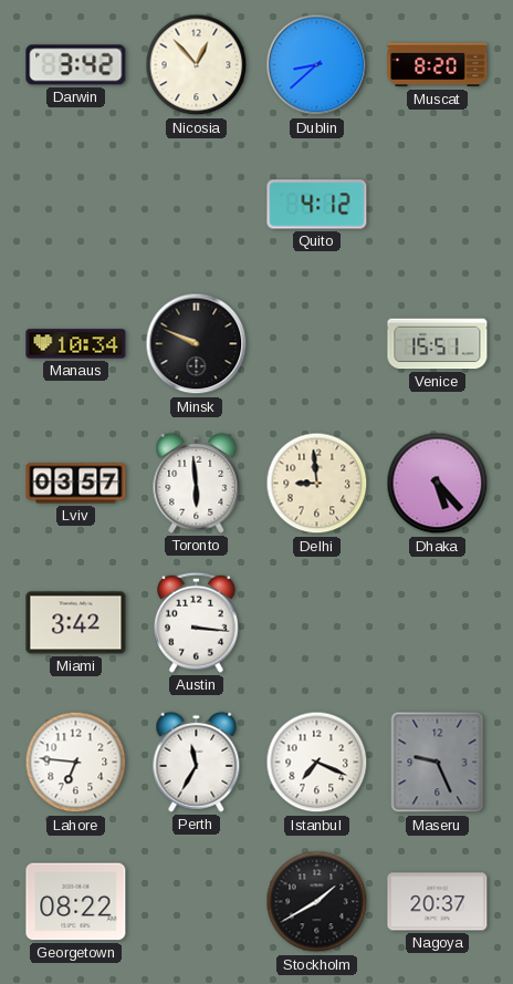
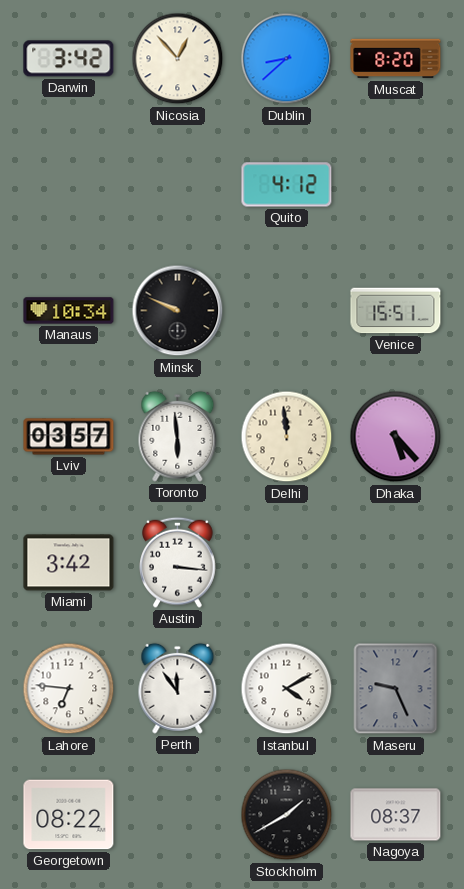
Delhi: 8:59 -> 11:59 (287, 437)
Perth: 11:35 -> 11:54 (178, 688)
Istanbul: 7:19 -> 4:10 (287, 689)
Nagoya: 20:37 -> 08:37 (396, 815)
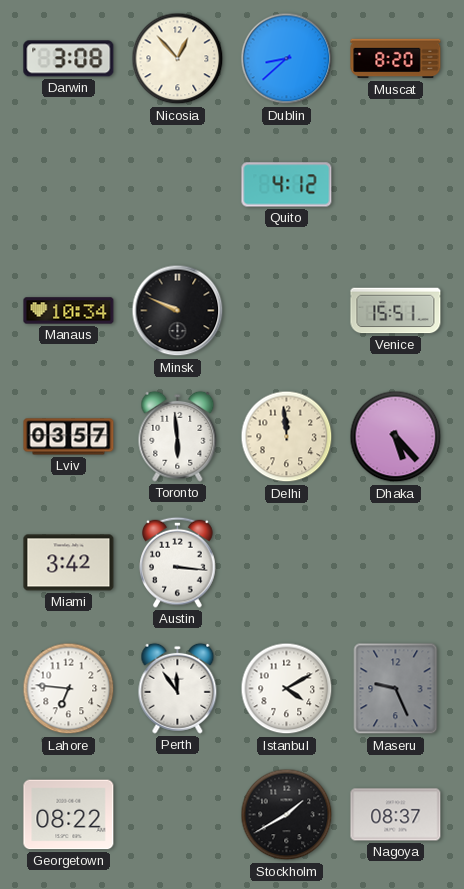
Darwin: 3:42 -> 3:08 (69, 59)
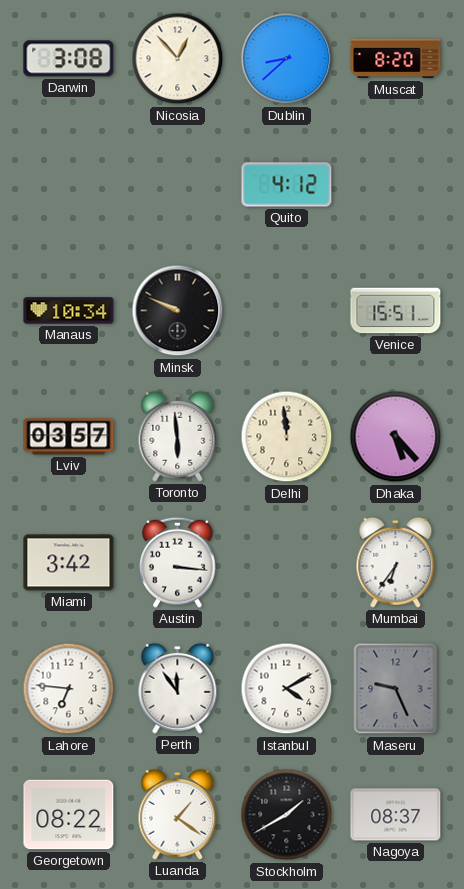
Mumbai: none -> 6:36 (396, 562)
Luanda: none -> 1:21 (178, 814)
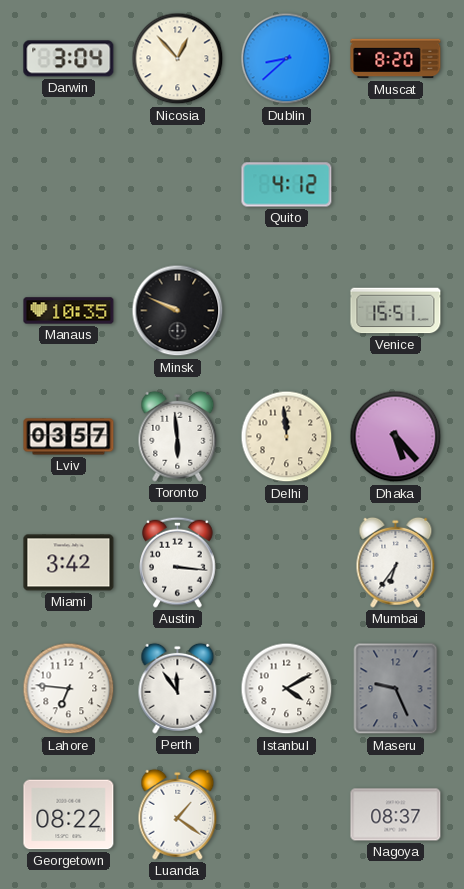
Darwin: 3:08 -> 3:04 (69, 59)
Manaus: 10:34 -> 10:35 (69, 311)
Stockholm: 1:40 -> none (287, 815)
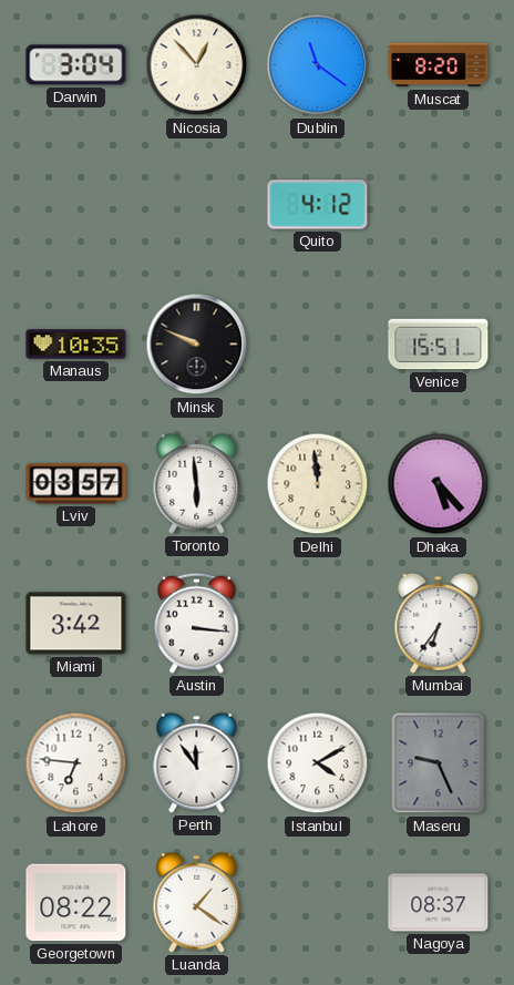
Dublin: 8:38 -> 11:21 (318, 65)
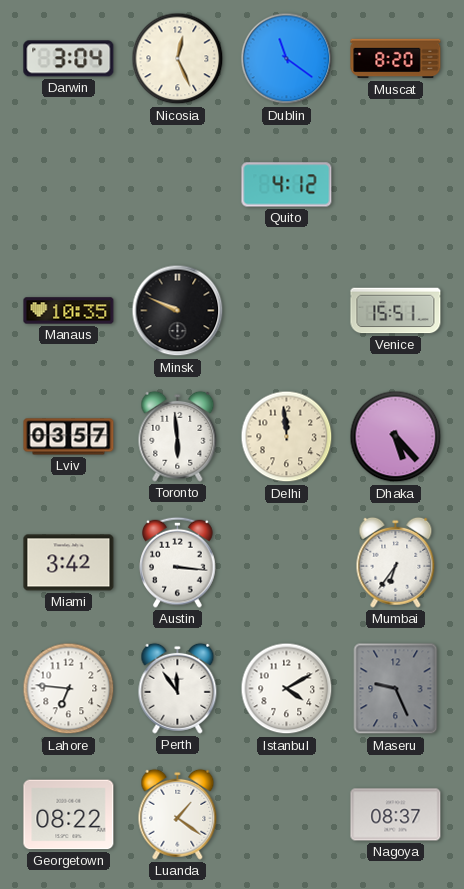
Nicosia: 12:53 -> 12:26 (178, 59)
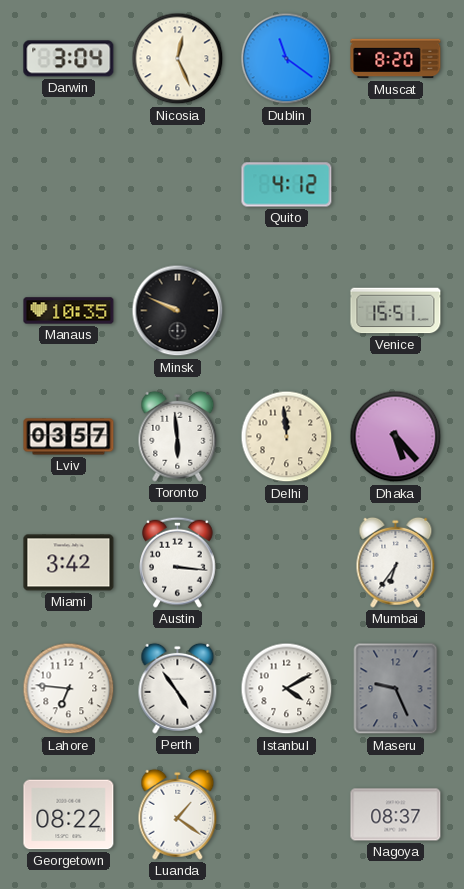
Perth: 11:54 -> 4:54 (178, 688)
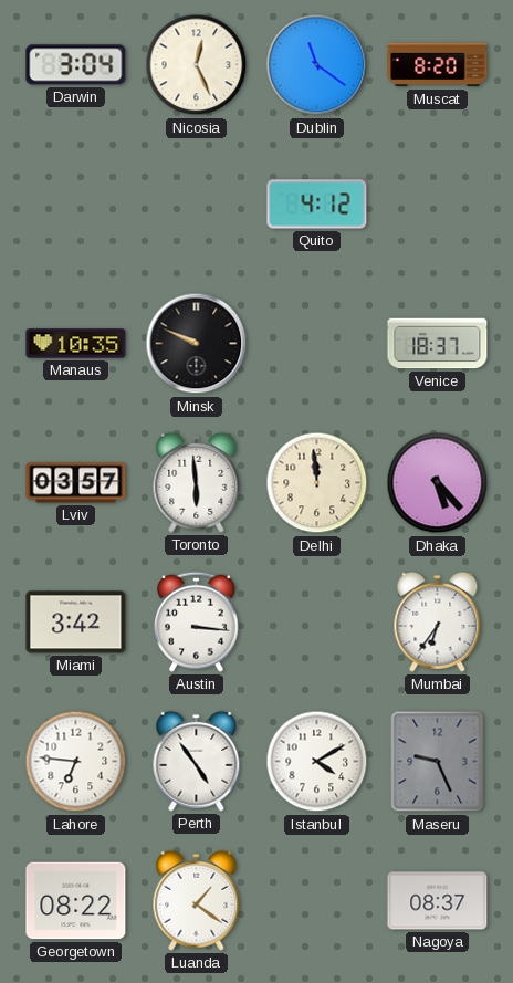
Venice: 15:51 -> 18:37 (438, 344)
